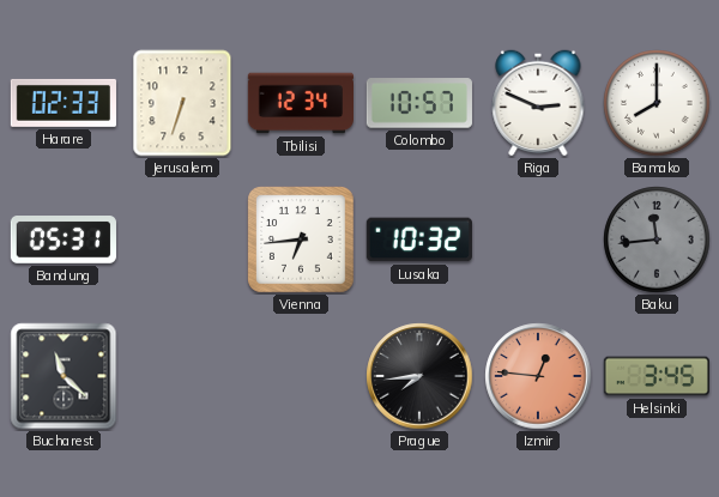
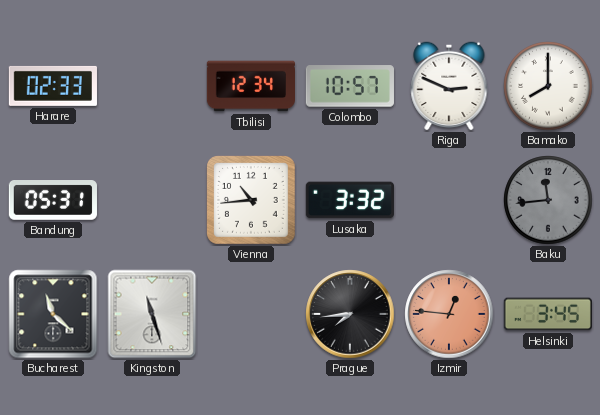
Jerusalem: 6:33 -> none (182, 103)
Vienna: 6:44 -> 10:44 (252, 201)
Lusaka: 10:32 -> 3:32 (350, 200)
Kingston: none -> 11:27 (152, 314)
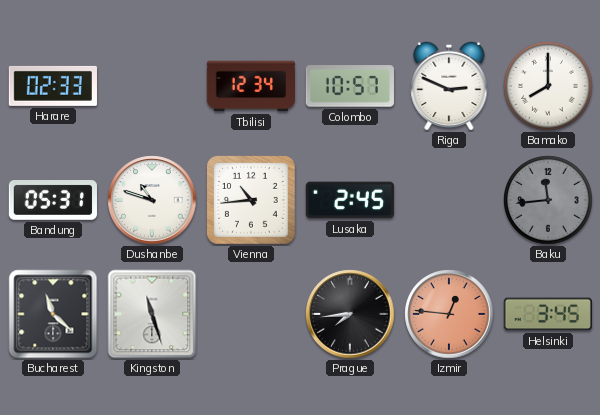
Dushanbe: none -> 10:48 (152, 200)
Lusaka: 3:32 -> 2:45 (350, 200)
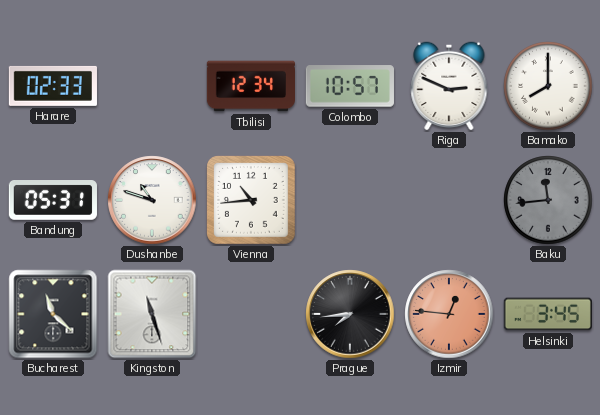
Lusaka: 2:45 -> none (350, 200)
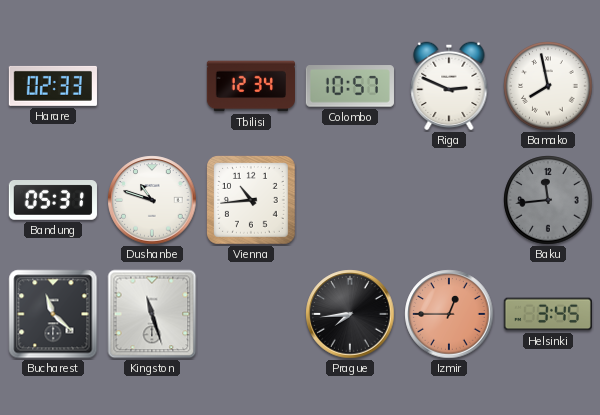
Bamako: 8:00 -> 7:58 (548, 86)
Izmir: 12:46 -> 12:45 (449, 314)
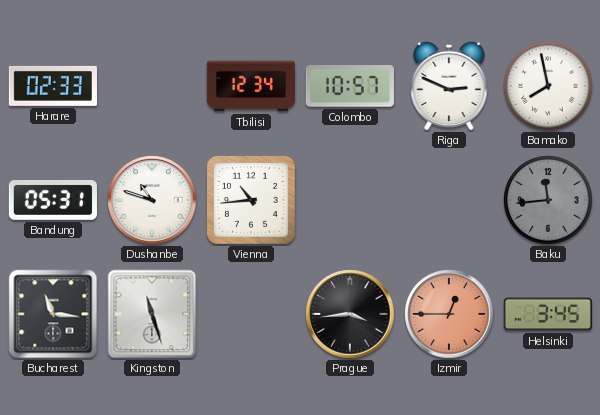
Bucharest: 11:22 -> 11:16 (53, 314)
Prague: 7:44 -> 3:44 (350, 314)
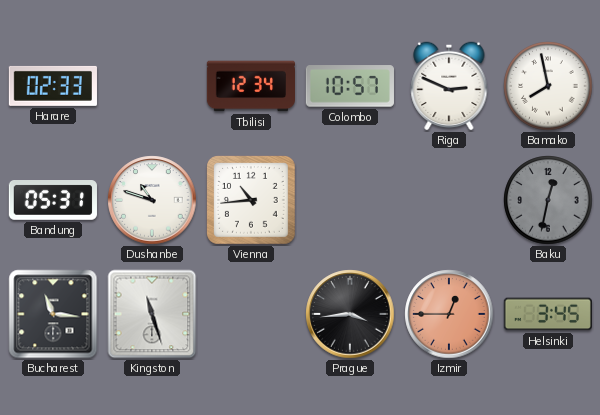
Baku: 11:44 -> 12:32 (548, 200)
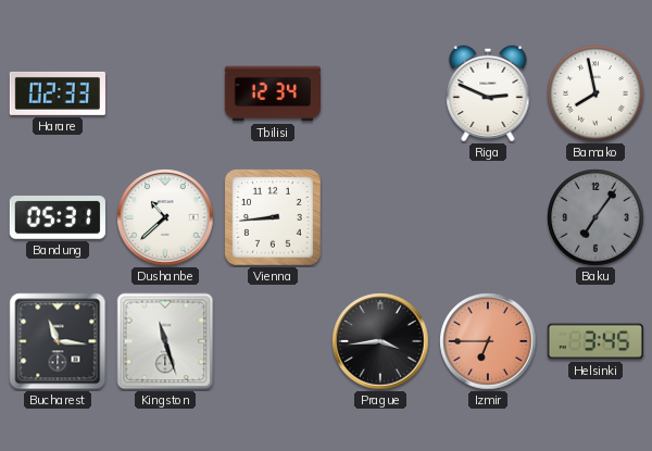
Colombo: 10:57 -> none (350, 86)
Dushanbe: 10:48 -> 10:38 (165, 217)
Vienna: 10:44 -> 8:44 (274, 218)
Baku: 12:32 -> 7:06 (595, 217)
Izmir: 12:45 -> 6:45 (488, 341)
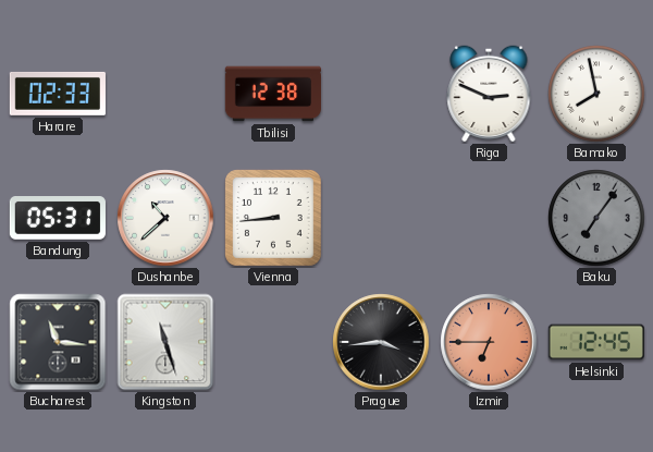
Tbilisi: 12:34 -> 12:38 (272, 94)
Helsinki: 3:45 -> 12:45 (596, 342)
